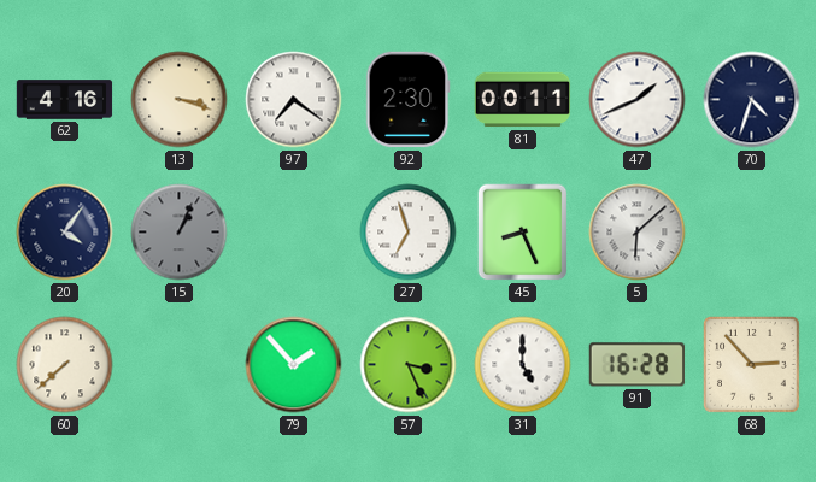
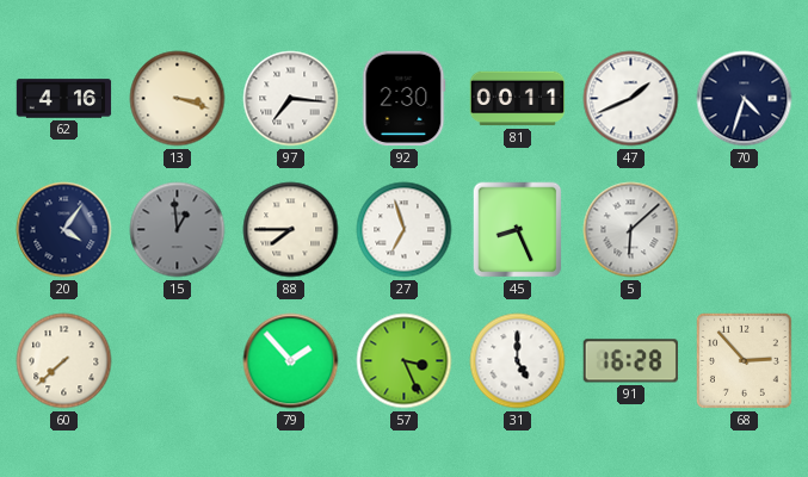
97: 7:21 -> 7:16 (291, 99)
15: 1:04 -> 12:59 (178, 230)
88: none -> 7:45 (291, 230)
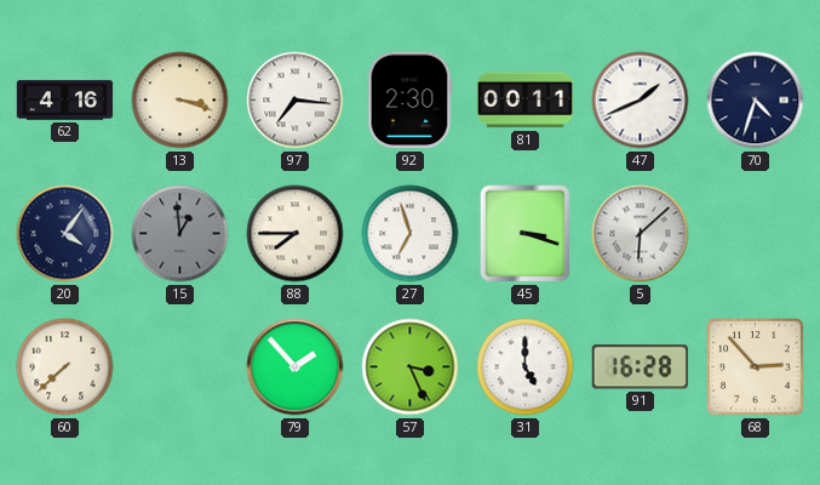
45: 8:26 -> 3:18 (526, 234)
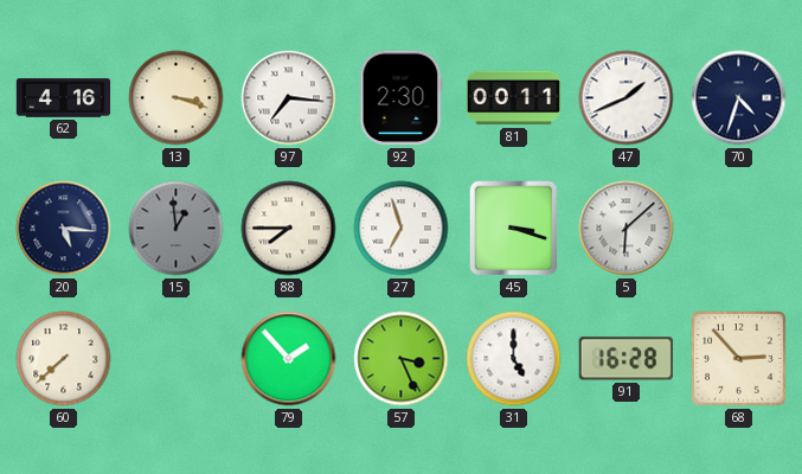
20: 4:06 -> 5:16 (64, 229)
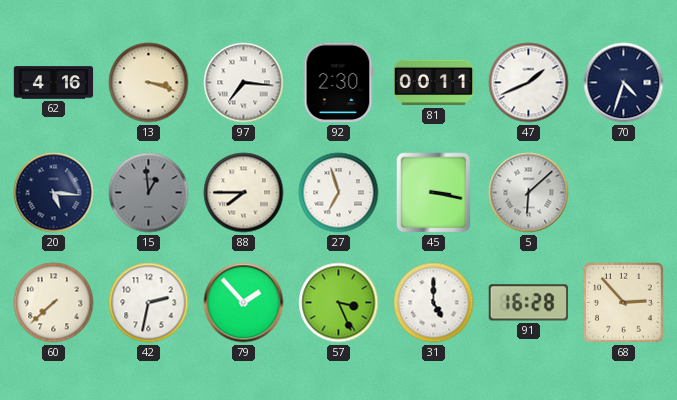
45: 3:18 -> 3:17 (434, 193)
42: none -> 2:32 (149, 303)
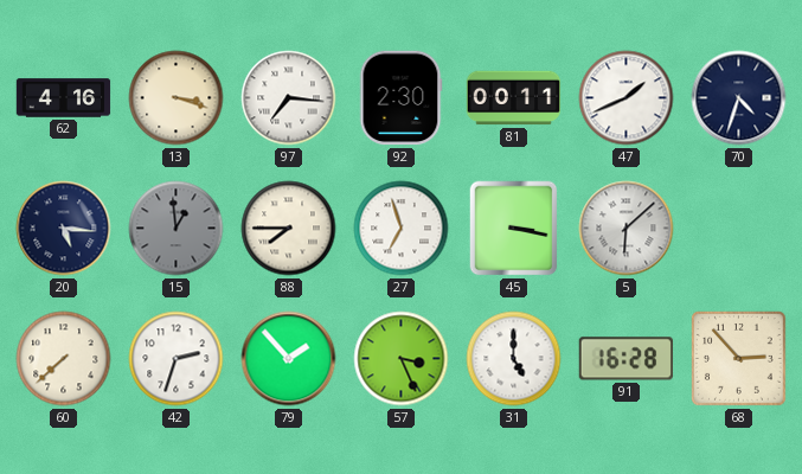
42: 2:32 -> 2:33 (177, 359)
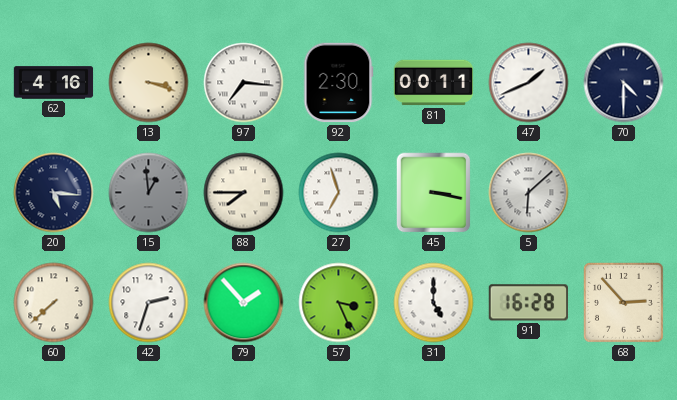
70: 4:33 -> 4:30 (624, 83)
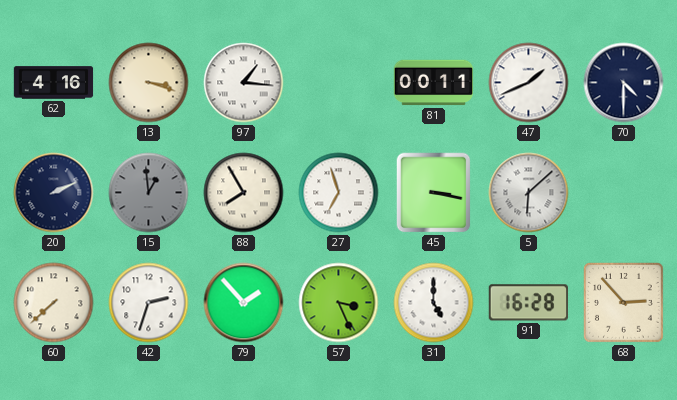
97: 7:16 -> 1:16 (244, 83)
92: 2:30 -> none (338, 83)
20: 5:16 -> 2:11 (54, 193)
88: 7:45 -> 7:55 (244, 193)
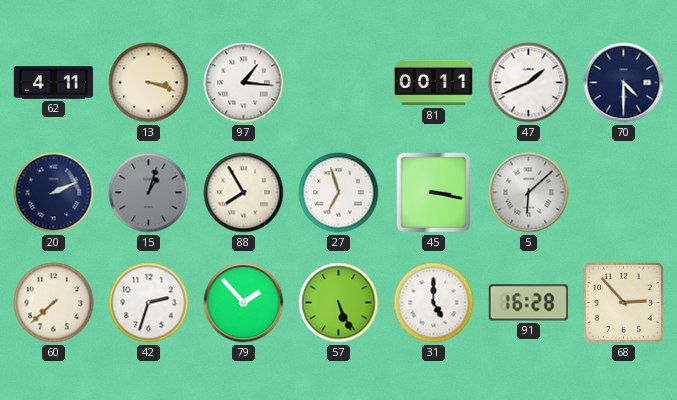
62: 4:16 -> 4:11 (54, 83)
15: 12:59 -> 1:03 (149, 193)
57: 3:26 -> 5:26 (339, 303)
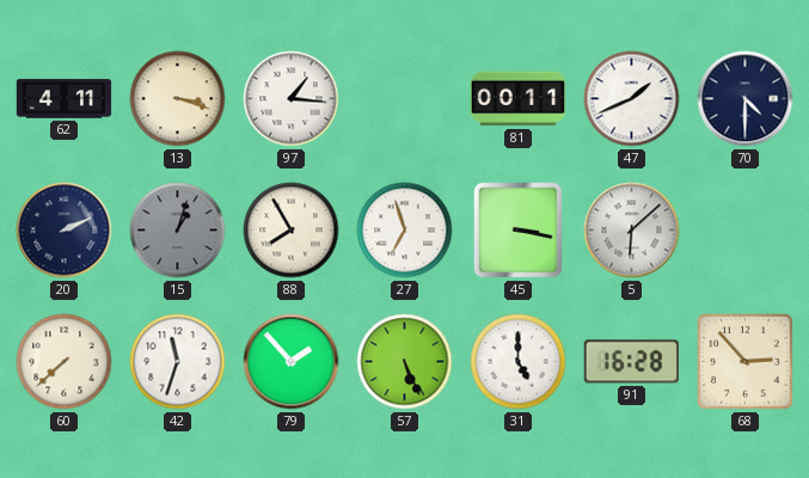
42: 2:33 -> 11:33 (178, 362)
